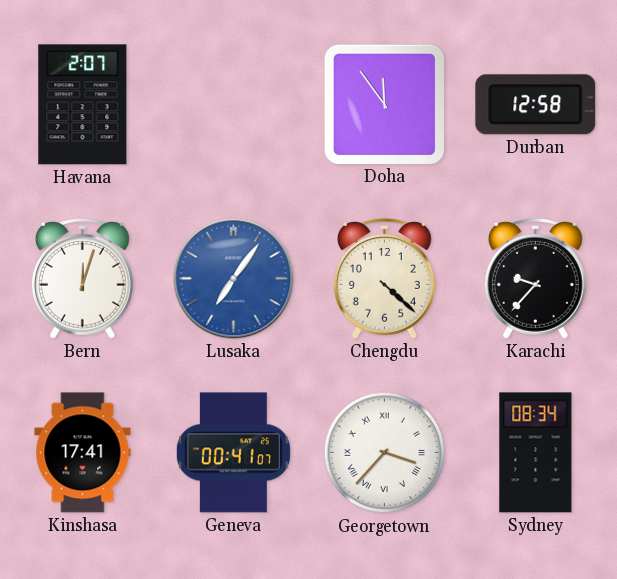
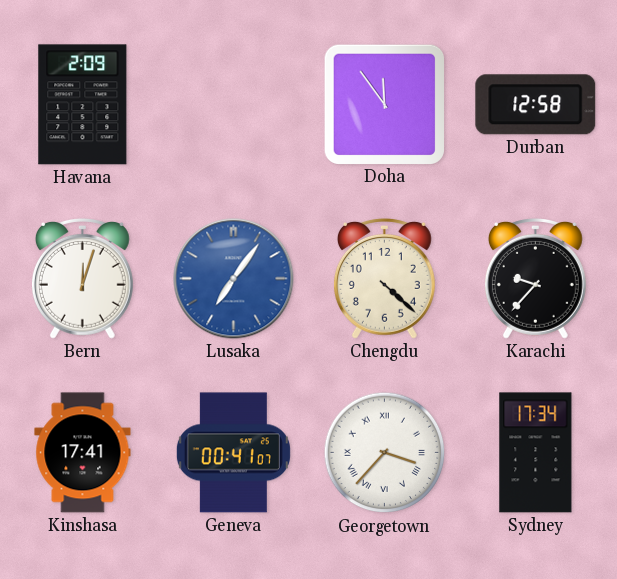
Havana: 2:07 -> 2:09 (83, 105)
Sydney: 08:34 -> 17:34 (536, 453)
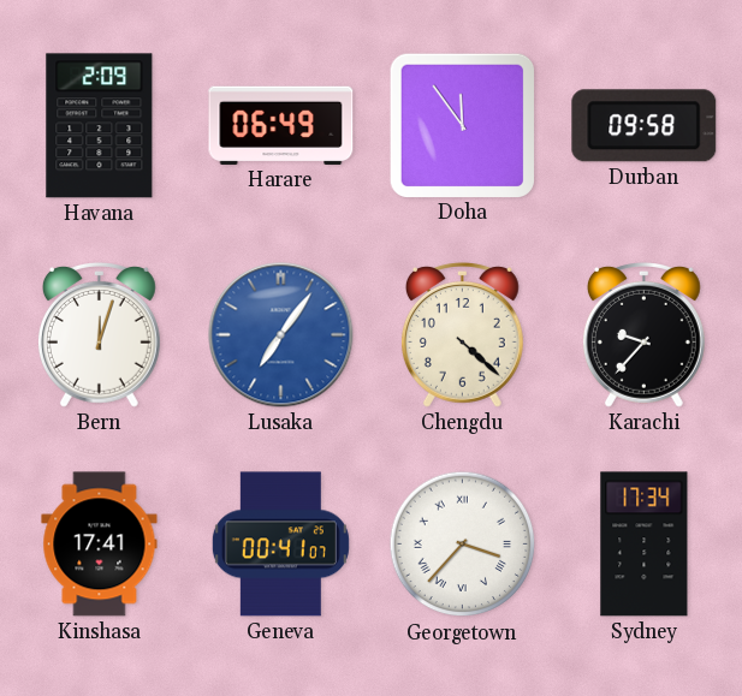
Harare: none -> 06:49 (281, 125)
Durban: 12:58 -> 09:58 (645, 126)
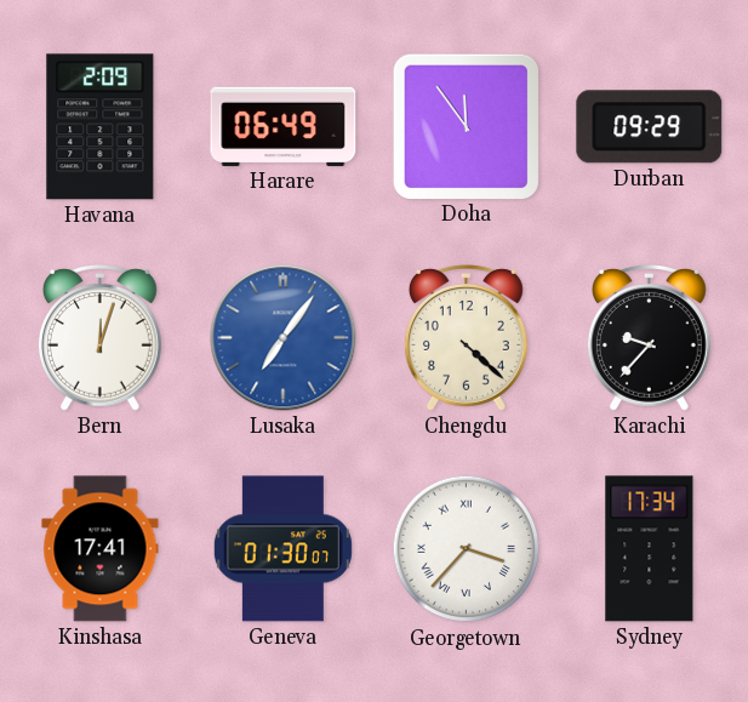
Durban: 09:58 -> 09:29 (650, 127)
Geneva: 00:41 -> 01:30 (282, 549)
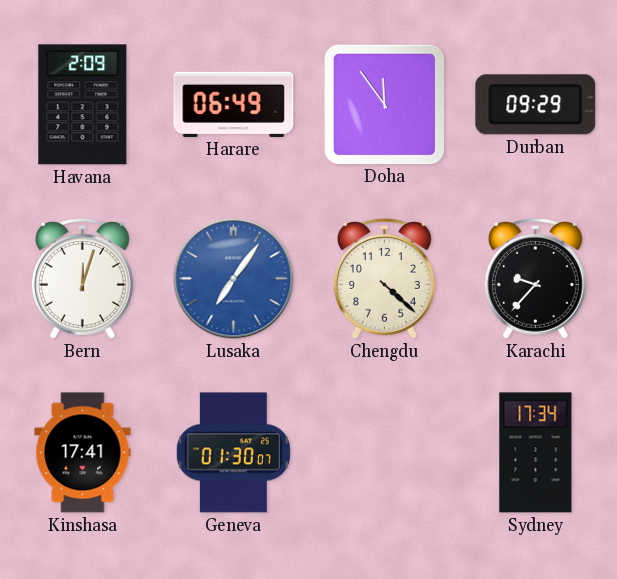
Georgetown: 3:37 -> none (467, 549)
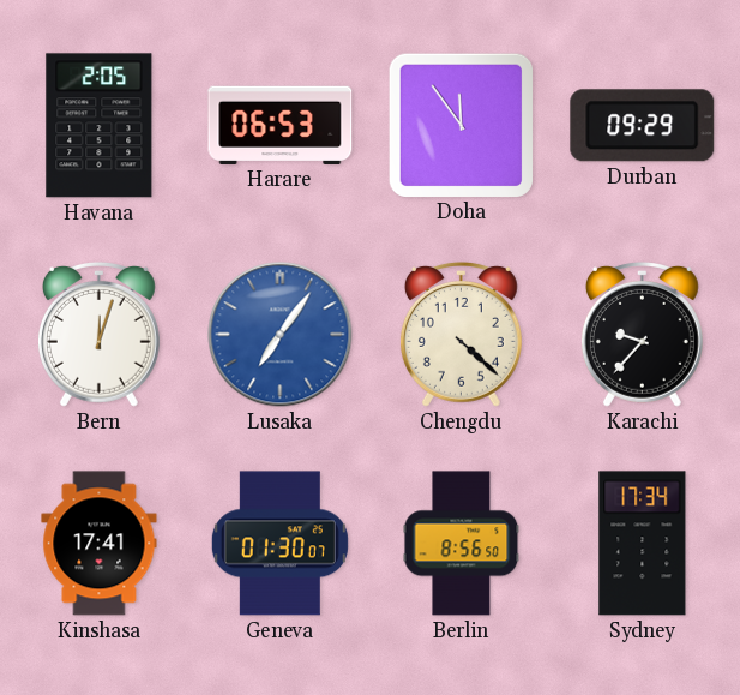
Havana: 2:09 -> 2:05 (100, 126)
Harare: 06:49 -> 06:53 (281, 125)
Berlin: none -> 8:56 (462, 544)
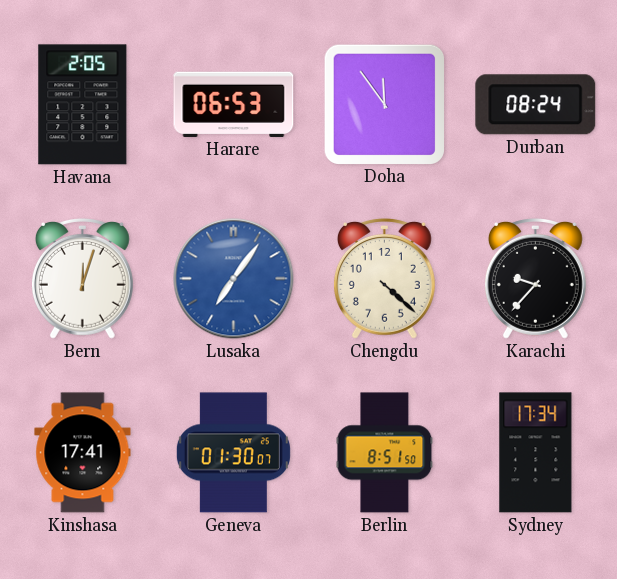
Durban: 09:29 -> 08:24 (536, 105)
Berlin: 8:56 -> 8:51 (385, 453)
